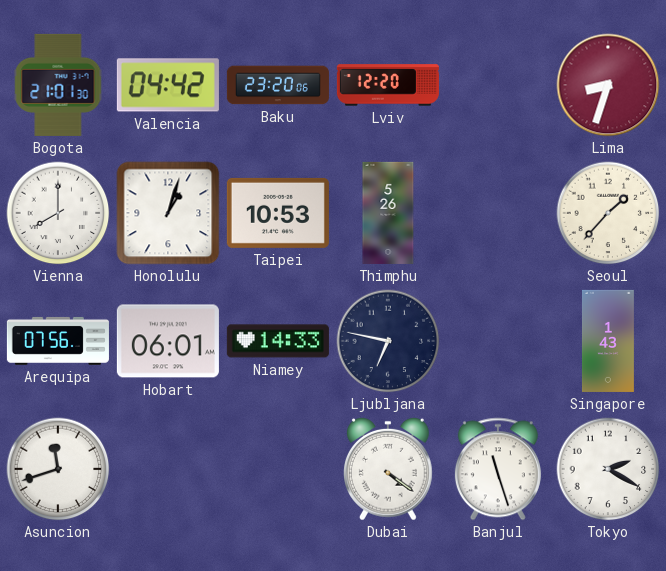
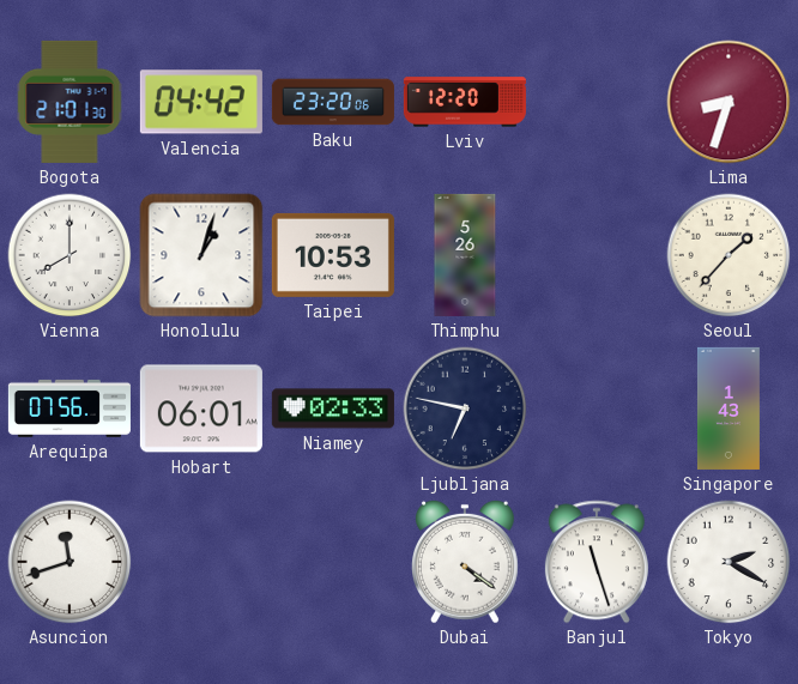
Niamey: 14:33 -> 02:33 (333, 408)
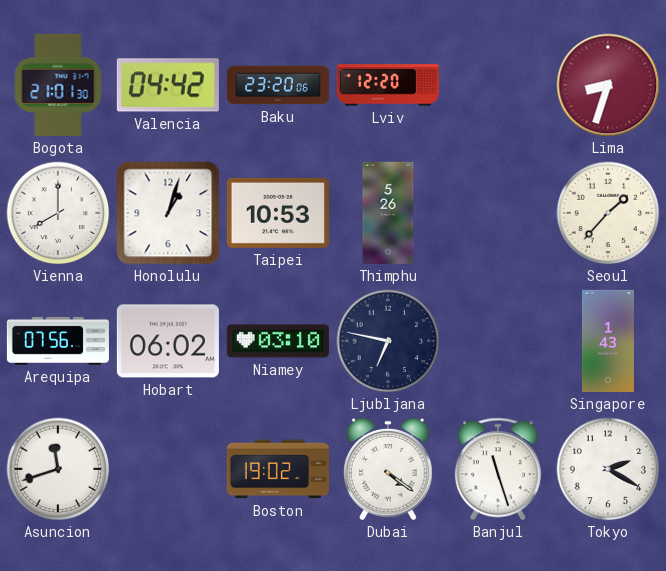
Hobart: 06:01 -> 06:02 (168, 341)
Niamey: 02:33 -> 03:10 (278, 341)
Boston: none -> 19:02 (278, 469)
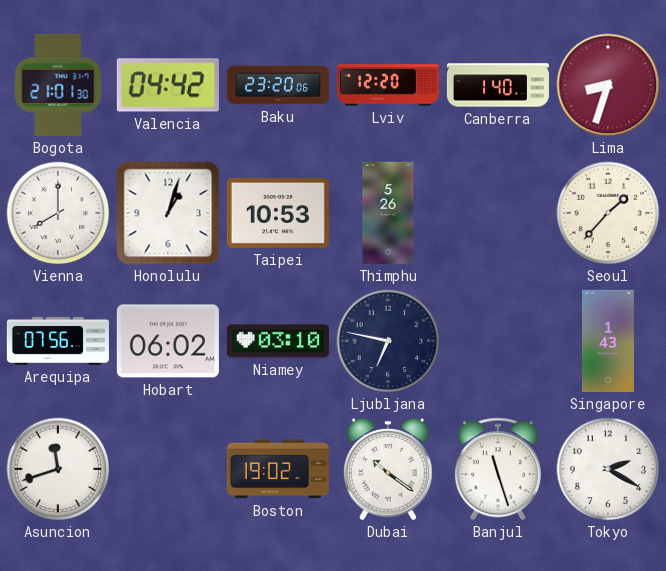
Canberra: none -> 1:40 (498, 85)
Dubai: 4:21 -> 10:21 (389, 469)
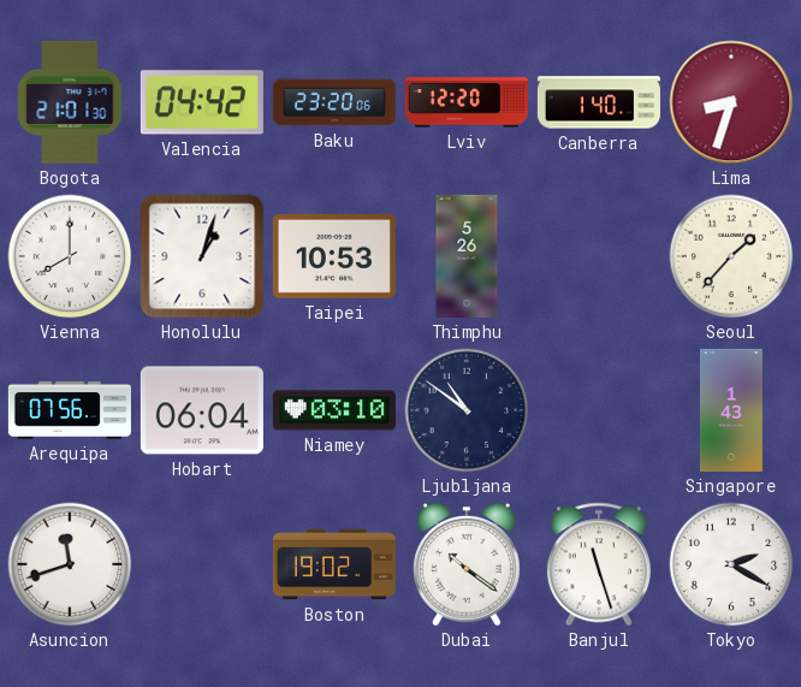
Hobart: 06:02 -> 06:04 (202, 410)
Ljubljana: 6:47 -> 10:51 (467, 410)
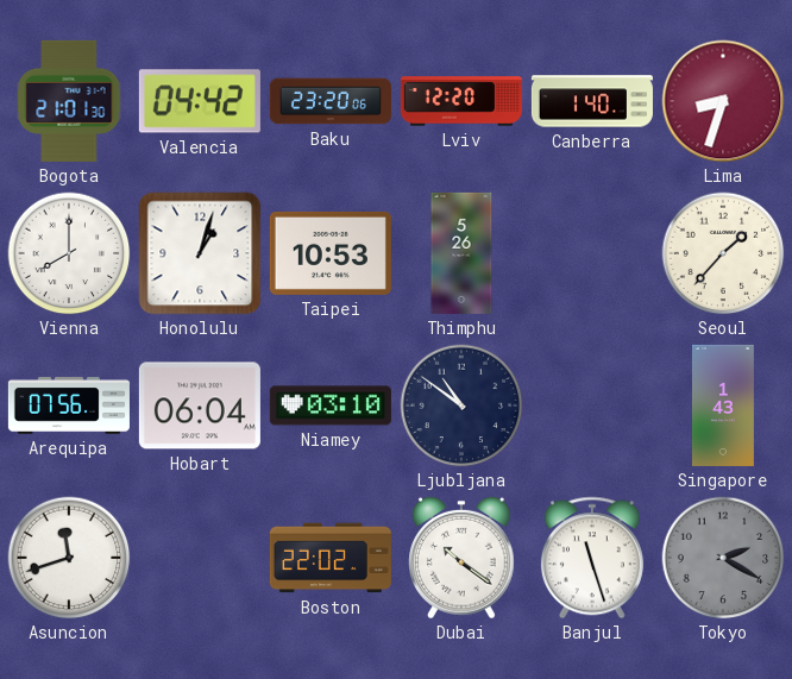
Boston: 19:02 -> 22:02 (331, 558)
Tokyo dial: white -> grey (723, 558)
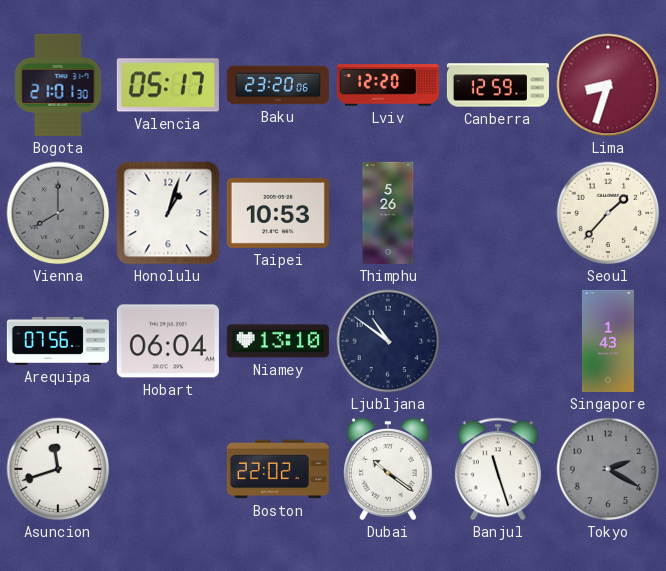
Valencia: 04:42 -> 05:17 (168, 85)
Canberra: 1:40 -> 12:59 (498, 85)
Vienna dial: white -> grey (58, 213)
Niamey: 03:10 -> 13:10 (278, 341)
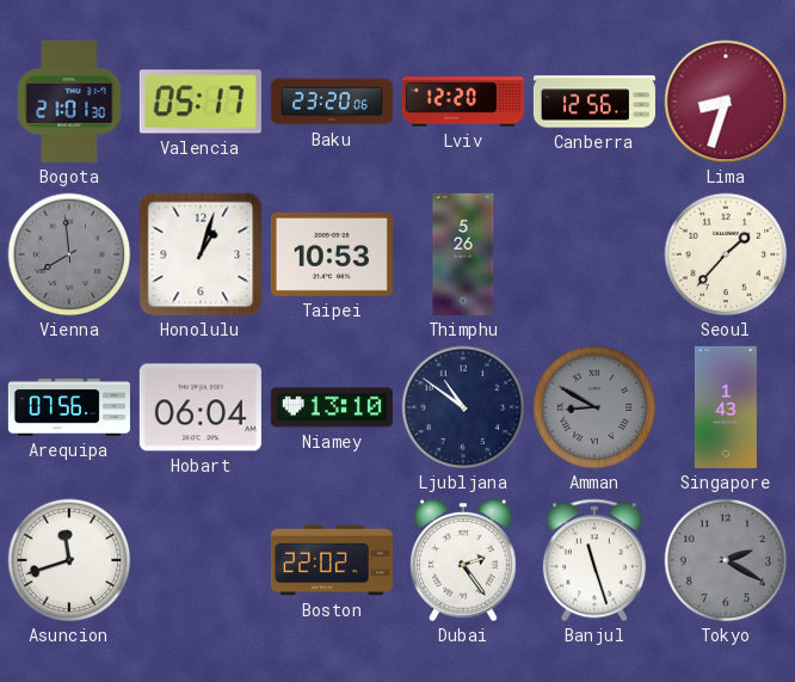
Canberra: 12:59 -> 12:56 (594, 102)
Vienna: 8:00 -> 7:59 (69, 254)
Amman: none -> 8:50 (594, 407)
Dubai: 10:21 -> 2:24 (464, 560)
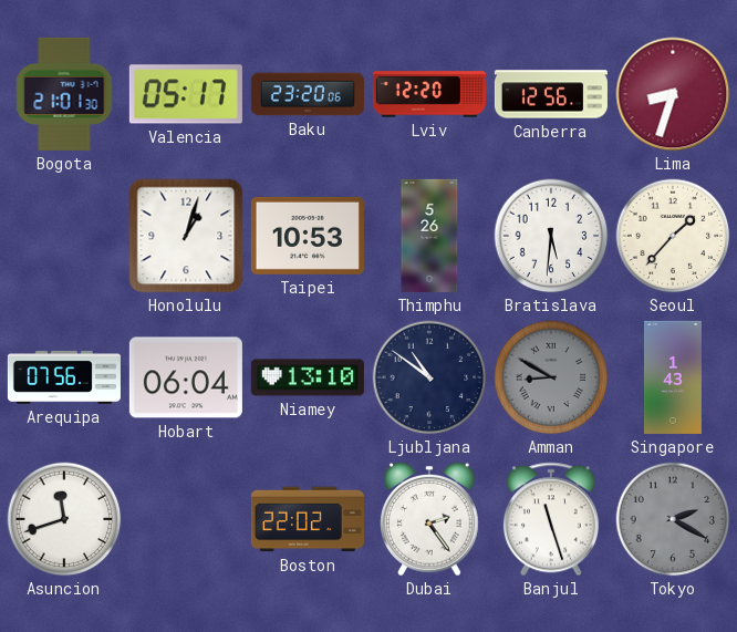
Vienna: 7:59 -> none (69, 254)
Bratislava: none -> 5:31 (551, 236)
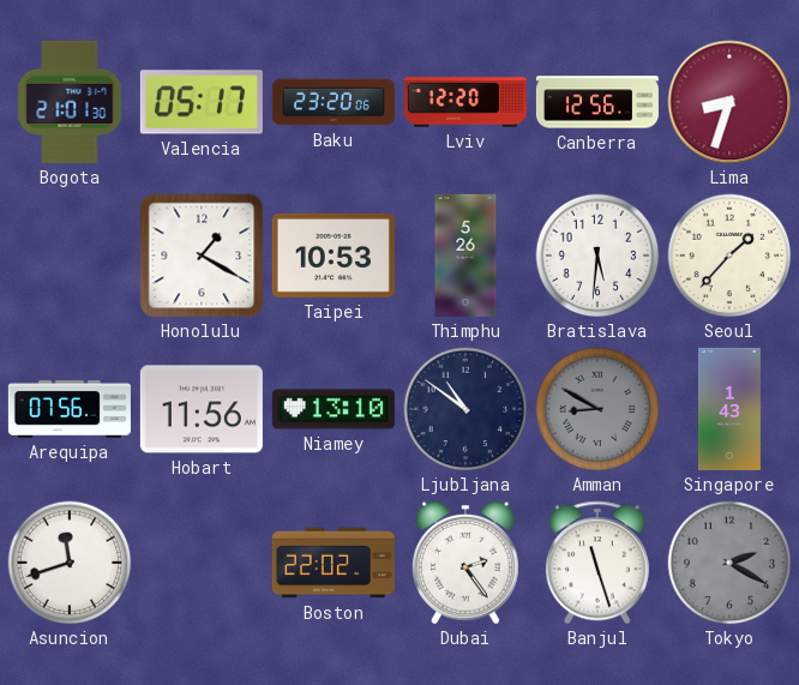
Honolulu: 1:03 -> 1:20 (202, 256)
Hobart: 06:04 -> 11:56 (202, 409)
